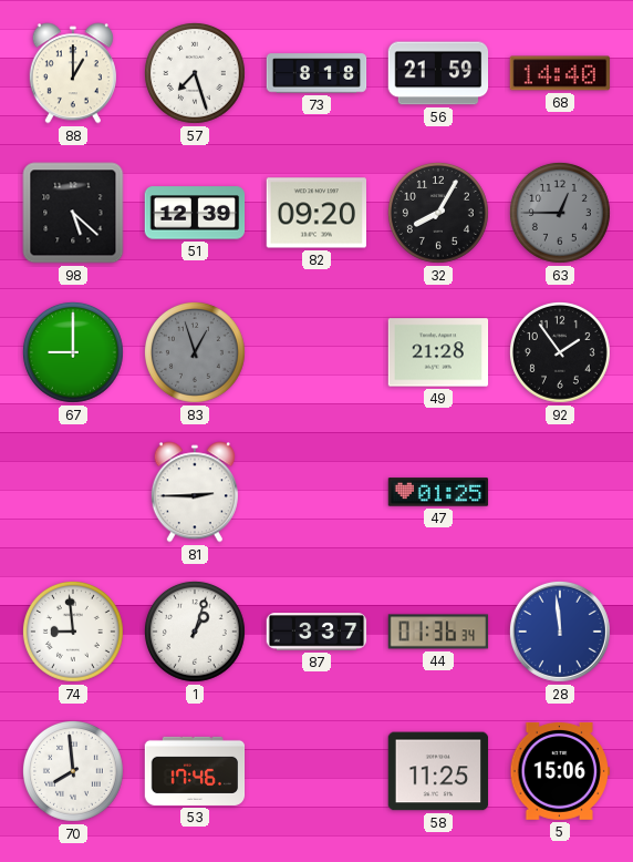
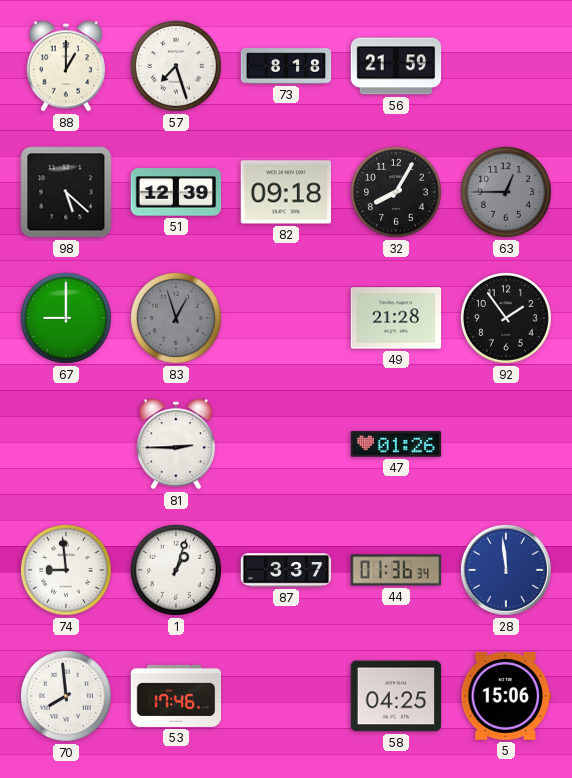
68: 14:40 -> none (560, 73)
82: 09:20 -> 09:18 (285, 192)
47: 01:25 -> 01:26 (396, 444)
58: 11:25 -> 04:25 (396, 696)
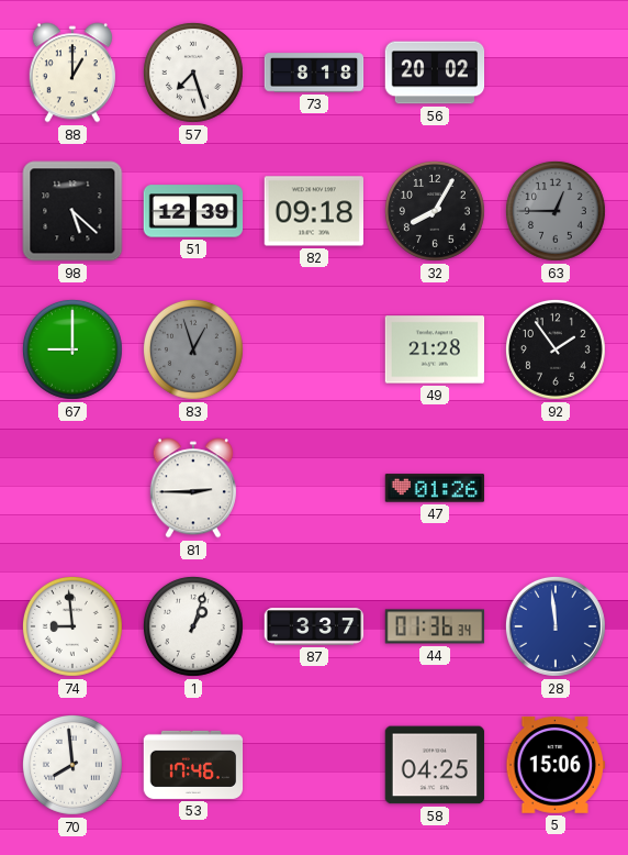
56: 21:59 -> 20:02 (435, 73)
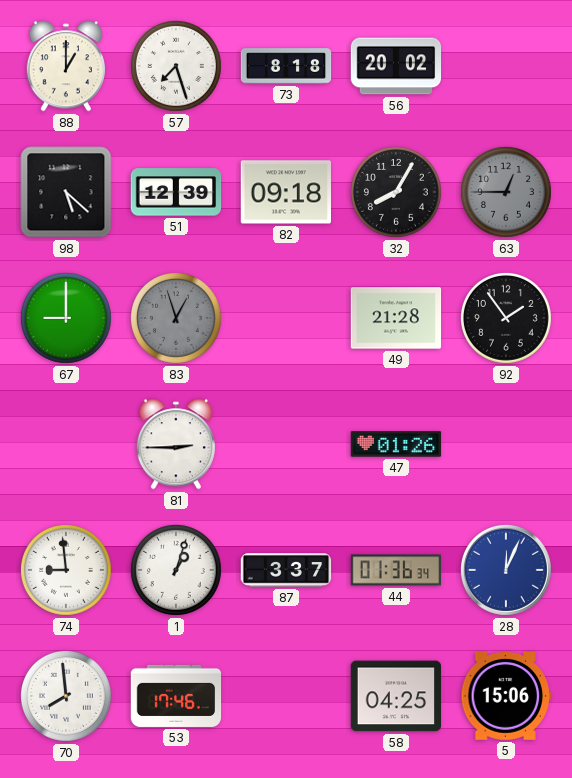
28: 11:59 -> 12:04 (506, 570)
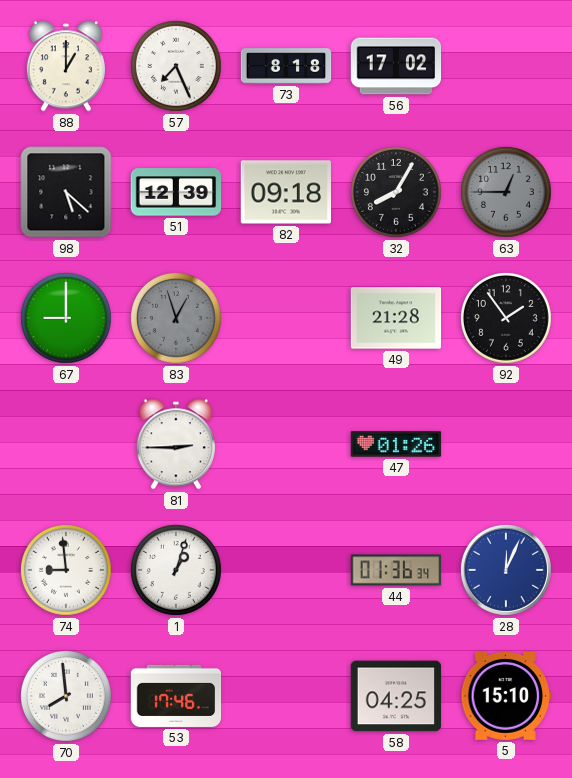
57: 7:27 -> 7:26 (176, 66)
56: 20:02 -> 17:02 (396, 66)
87: 3:37 -> none (286, 570)
5: 15:06 -> 15:10 (506, 696)
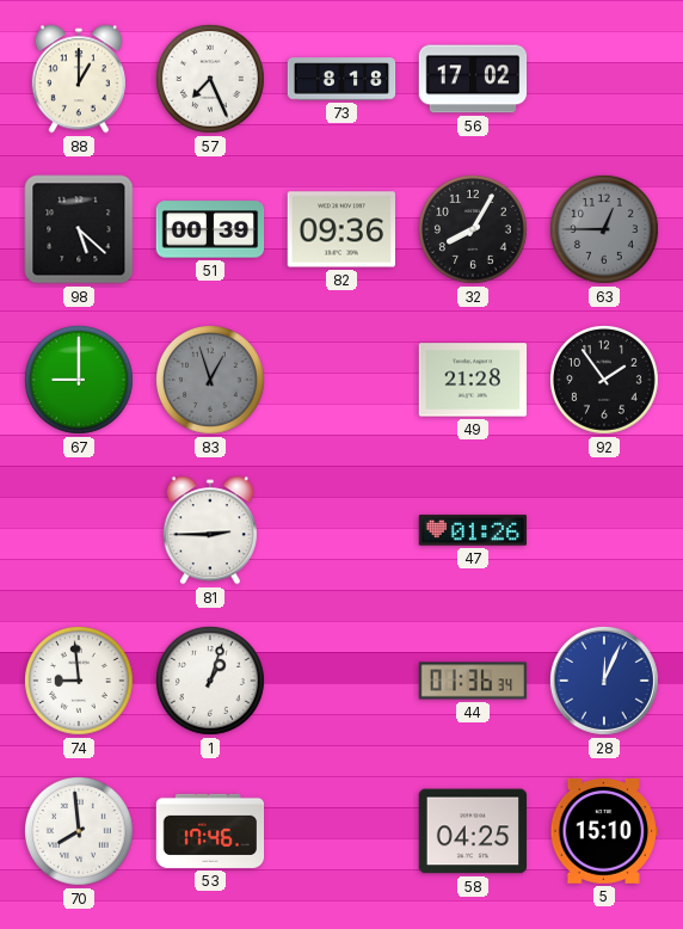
51: 12:39 -> 00:39 (210, 229)
82: 09:18 -> 09:36 (340, 229)
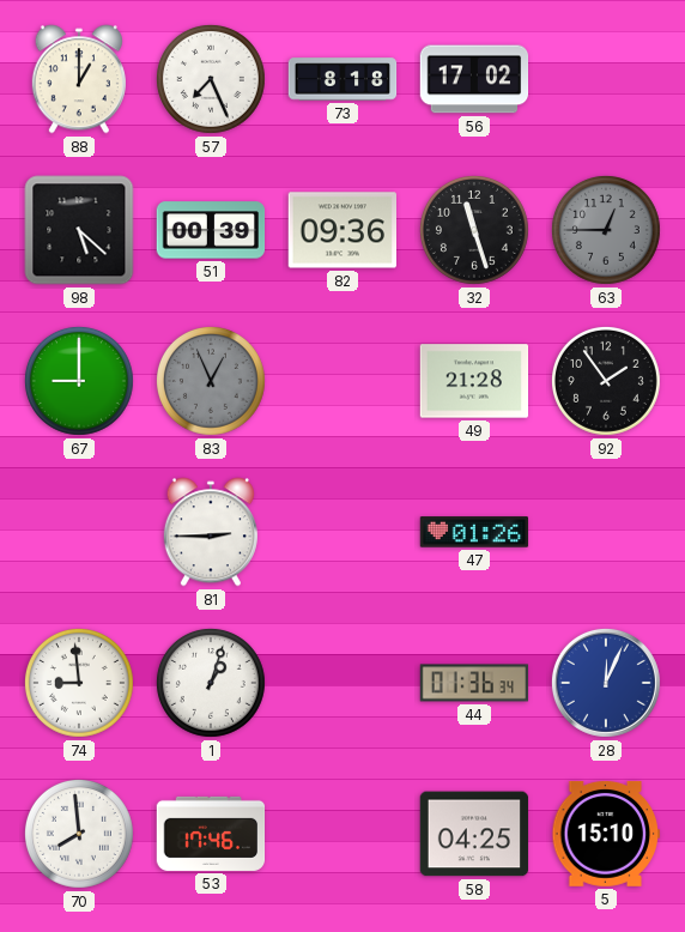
32: 8:05 -> 11:27 (474, 230)
83: 12:57 -> 12:56 (211, 381)
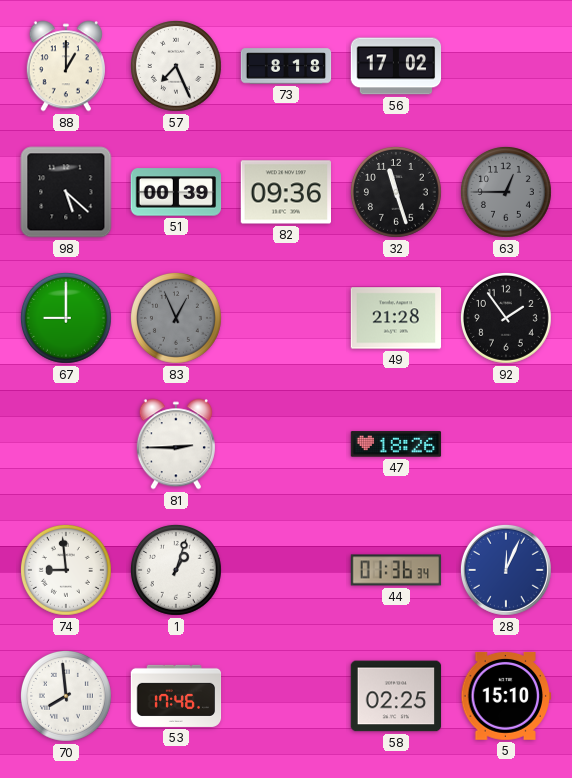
47: 01:26 -> 18:26 (396, 444)
58: 04:25 -> 02:25 (396, 696)
